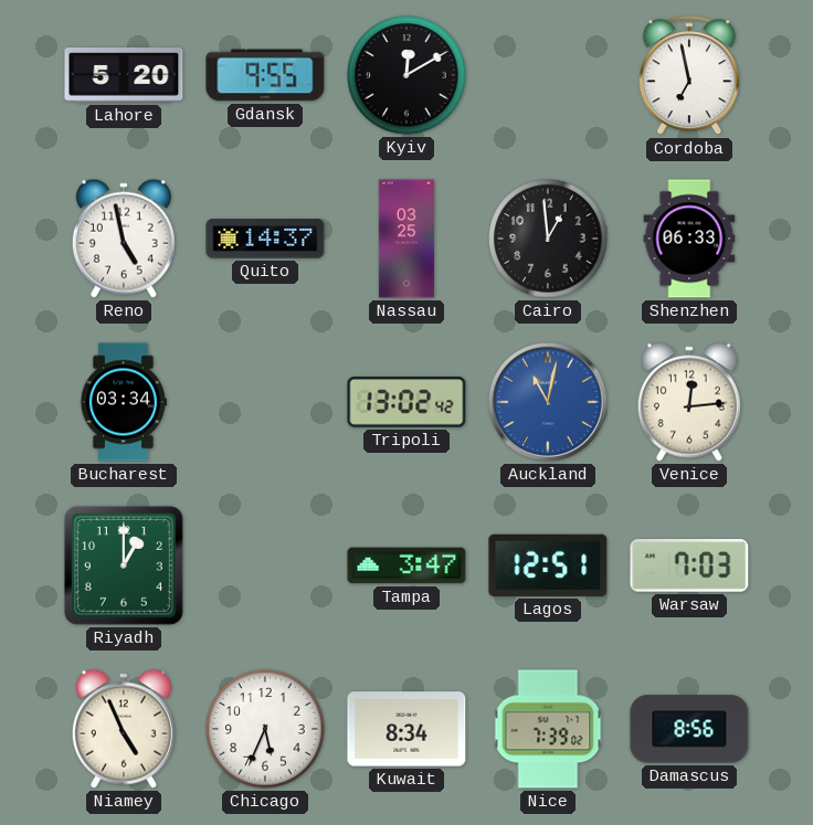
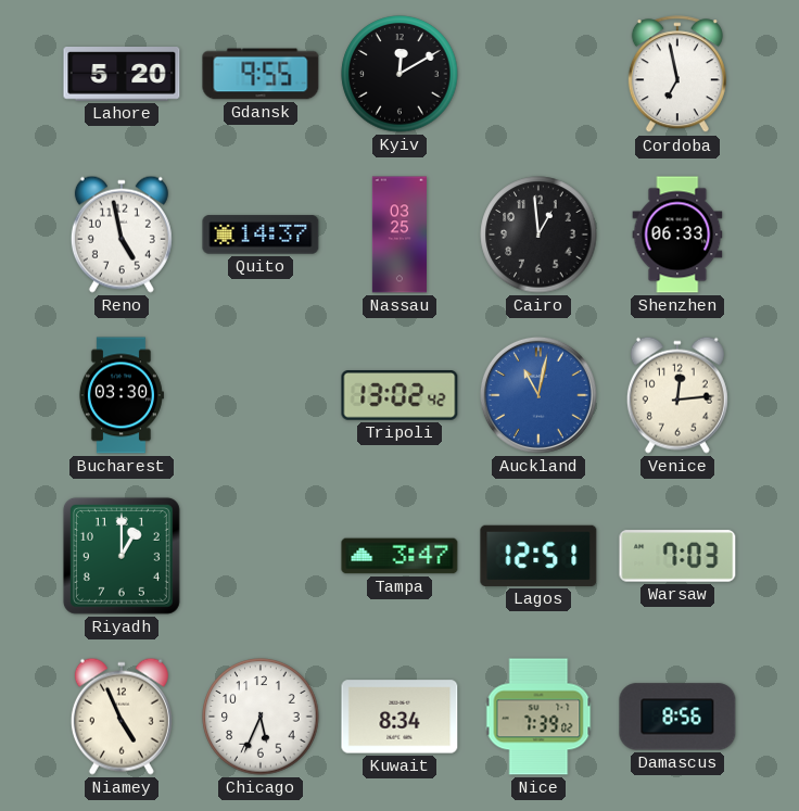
Bucharest: 03:34 -> 03:30 (121, 395)
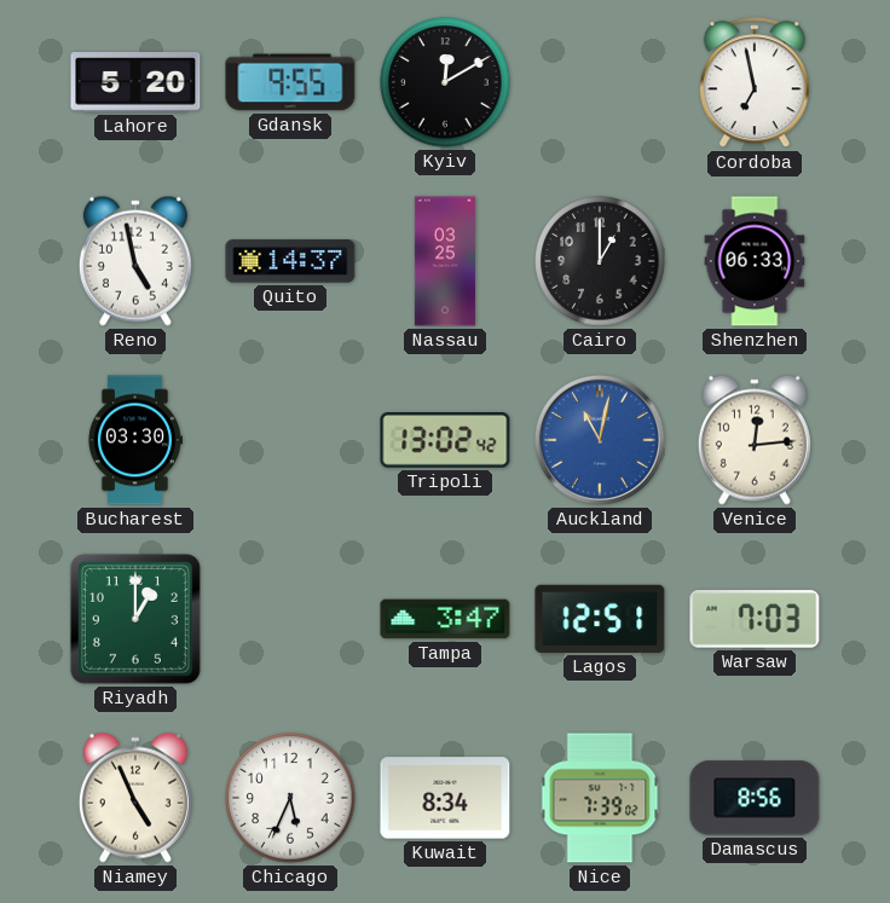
Cairo: 12:59 -> 1:00 (600, 261)
